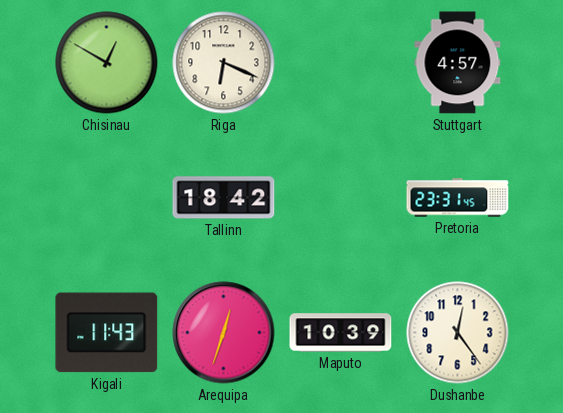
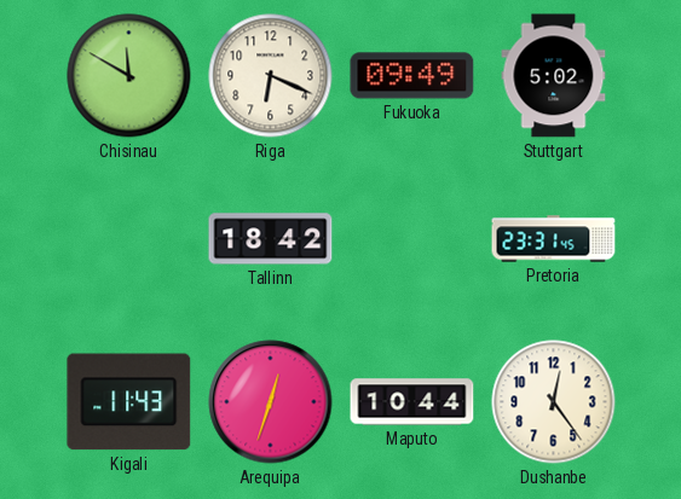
Chisinau: 12:50 -> 11:50 (129, 76)
Fukuoka: none -> 09:49 (412, 76)
Stuttgart: 4:57 -> 5:02 (554, 76)
Maputo: 10:39 -> 10:44 (412, 402)
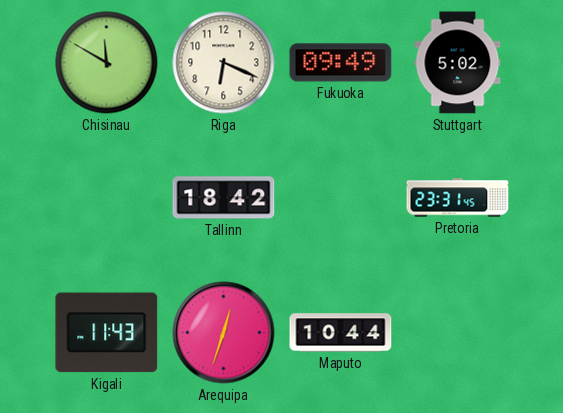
Dushanbe: 12:24 -> none (554, 402)
